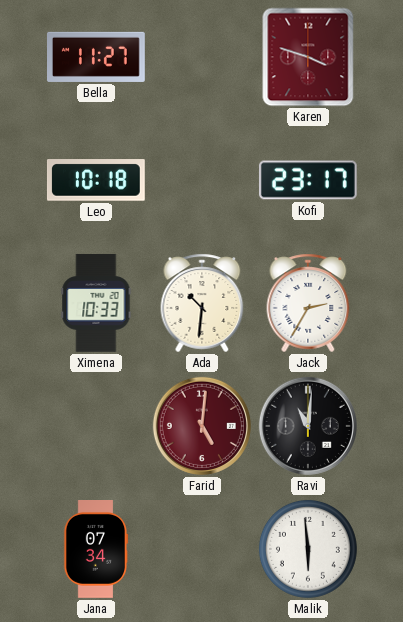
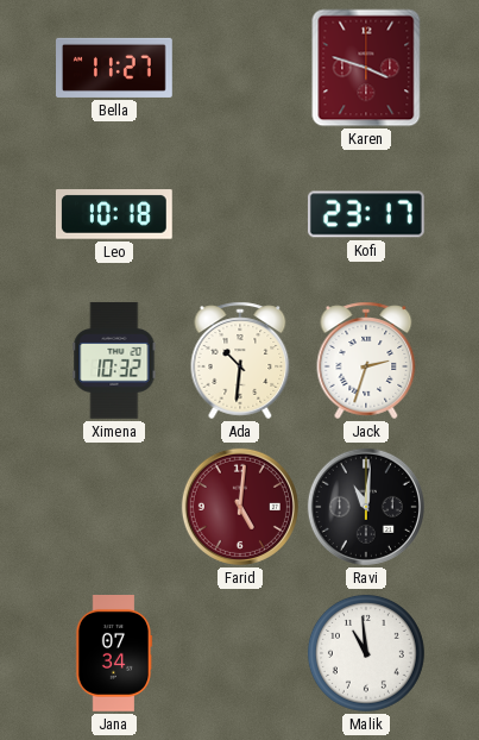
Ximena: 10:33 -> 10:32 (114, 360)
Jack: 2:35 -> 2:33 (366, 360)
Malik: 5:59 -> 10:59 (366, 653)
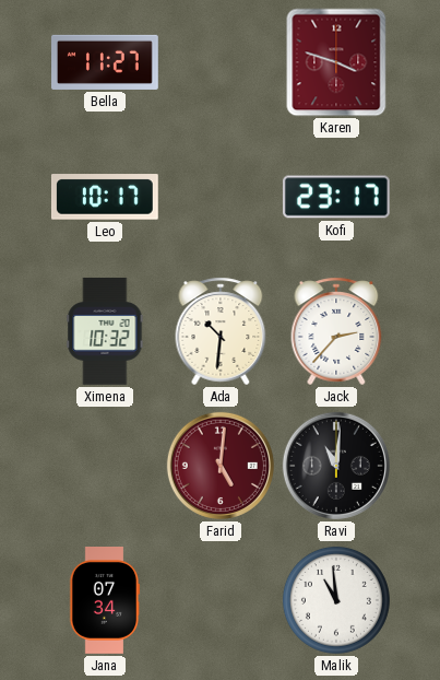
Leo: 10:18 -> 10:17 (105, 197)
Jack: 2:33 -> 2:37 (336, 331)
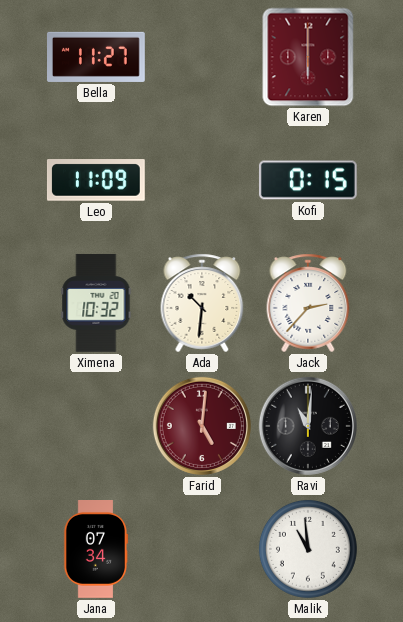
Karen: 3:48 -> 6:00 (308, 57)
Leo: 10:17 -> 11:09 (96, 180)
Kofi: 23:17 -> 0:15 (308, 180)
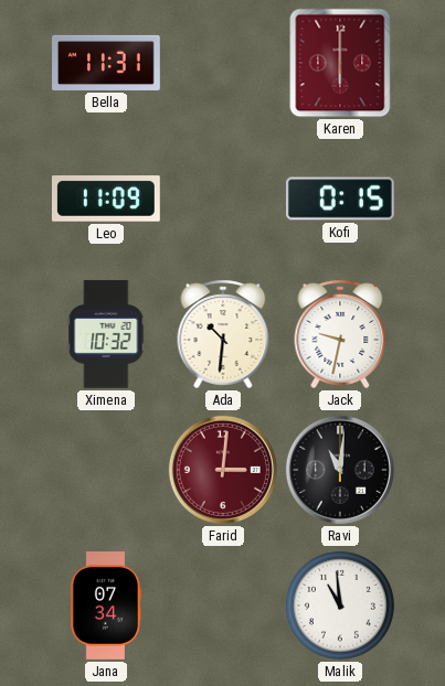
Bella: 11:27 -> 11:31 (107, 63)
Jack: 2:37 -> 9:32 (340, 334)
Farid: 5:01 -> 3:01 (223, 470)
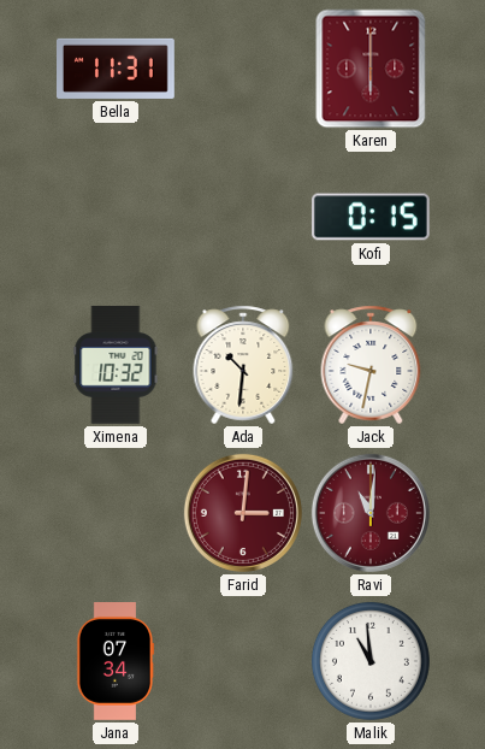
Leo: 11:09 -> none (106, 199)
Ravi dial: black -> burgundy (371, 513)
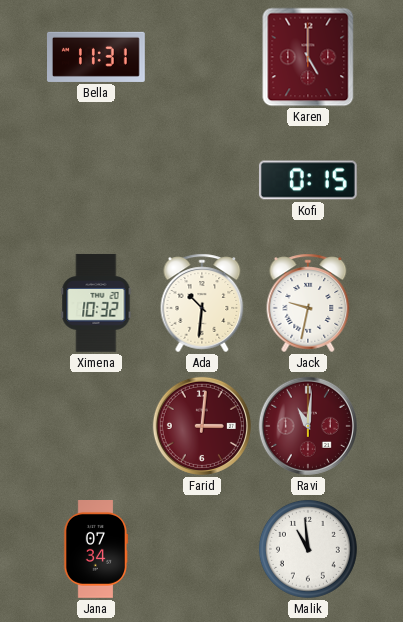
Karen: 6:00 -> 5:00 (308, 57)
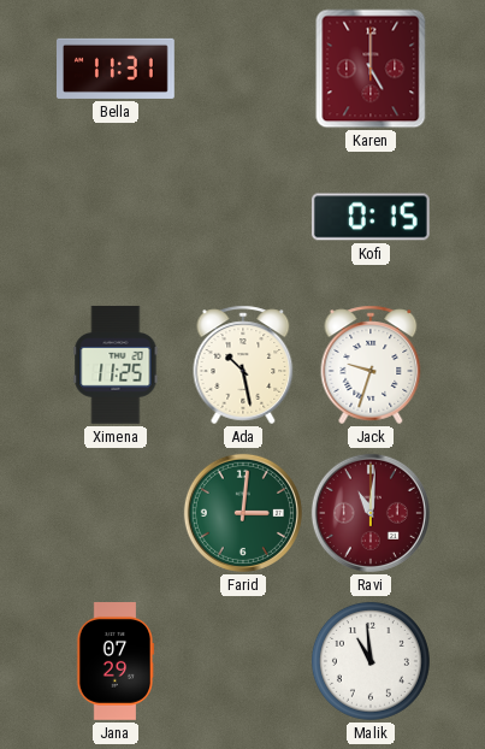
Ximena: 10:32 -> 11:25 (116, 365)
Ada: 10:31 -> 10:28 (243, 365)
Jack: 9:32 -> 9:33 (371, 365)
Farid dial: burgundy -> green (243, 513)
Jana: 07:34 -> 07:29 (116, 662)
